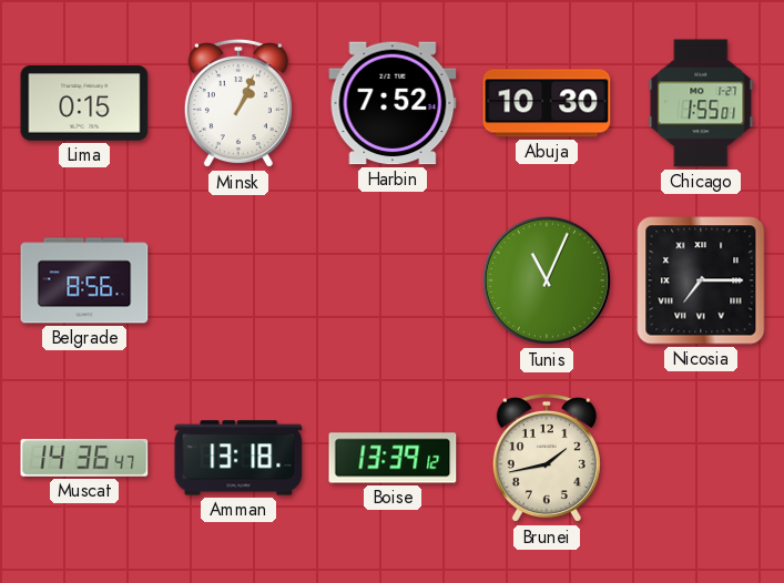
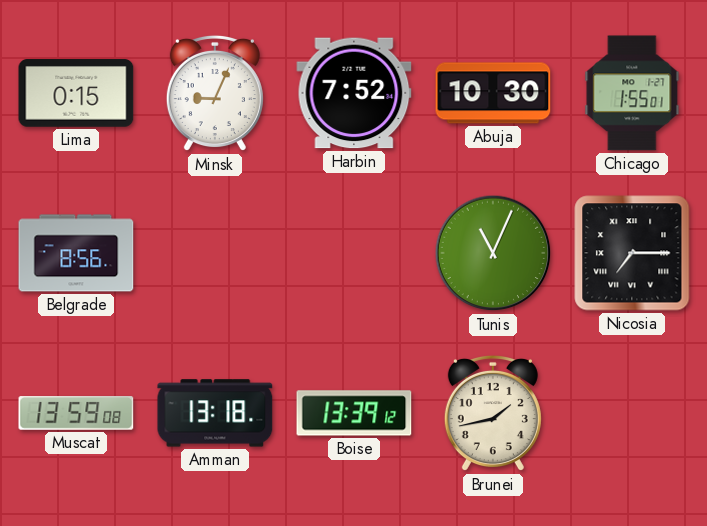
Minsk: 1:04 -> 9:04 (215, 93)
Muscat: 14:36 -> 13:59 (76, 413)
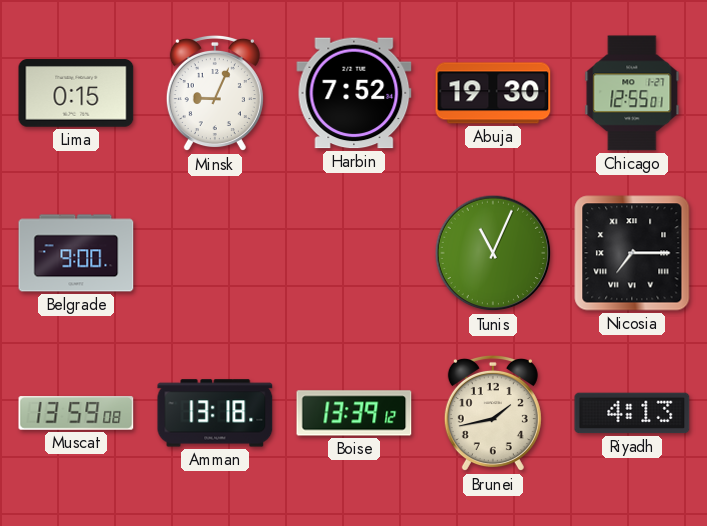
Abuja: 10:30 -> 19:30 (493, 93)
Chicago: 1:55 -> 12:55 (632, 93)
Belgrade: 8:56 -> 9:00 (76, 253)
Riyadh: none -> 4:13 (632, 413)
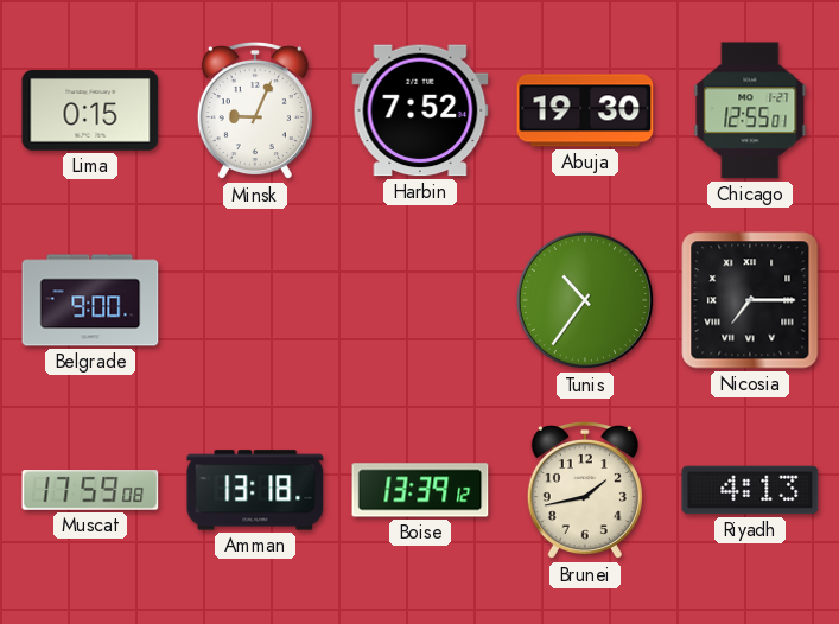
Tunis: 11:04 -> 10:36 (585, 300)
Muscat: 13:59 -> 17:59 (90, 490)
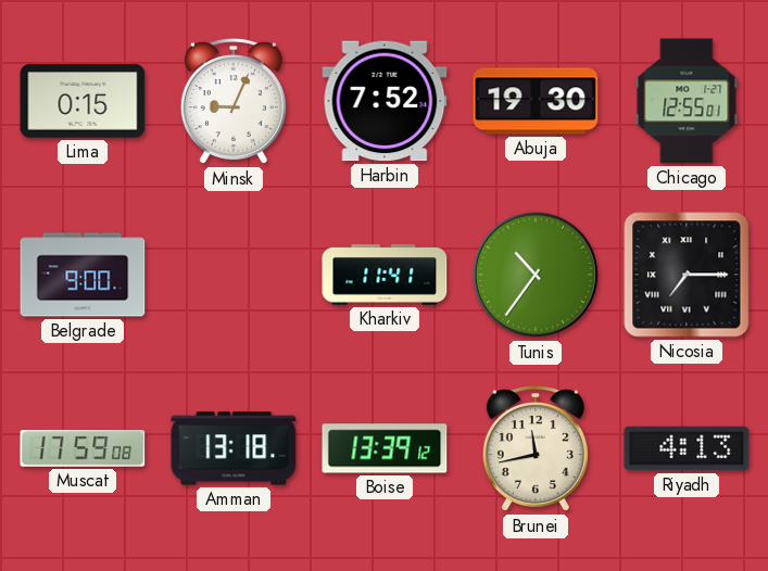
Kharkiv: none -> 11:41 (385, 276)
Brunei: 1:43 -> 11:43 (536, 448)
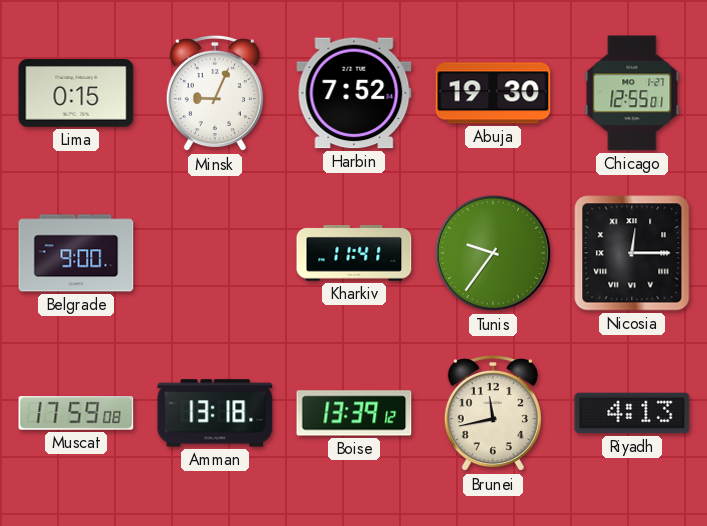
Tunis: 10:36 -> 9:36 (493, 253)
Nicosia: 7:15 -> 12:15 (632, 253)
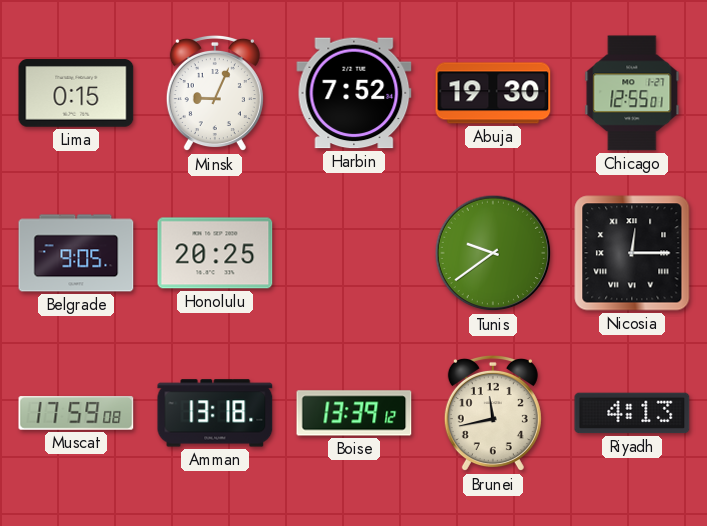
Belgrade: 9:00 -> 9:05 (76, 253)
Honolulu: none -> 20:25 (215, 253)
Kharkiv: 11:41 -> none (354, 254)
Tunis: 9:36 -> 9:39 (493, 253)
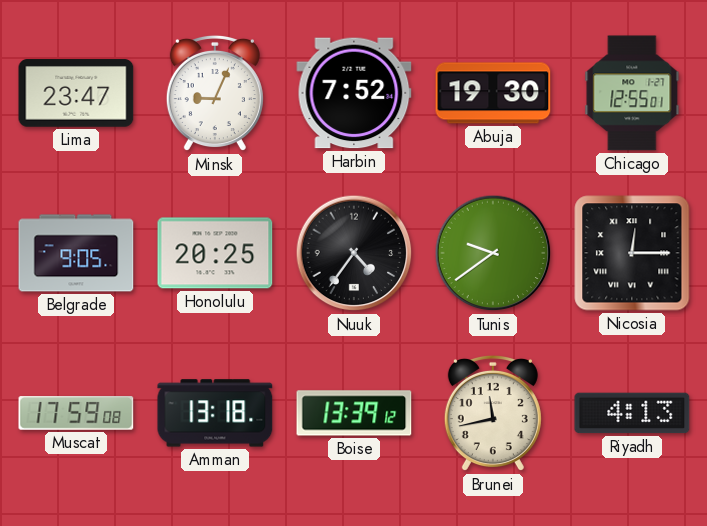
Lima: 0:15 -> 23:47 (76, 93)
Nuuk: none -> 4:36 (354, 253)
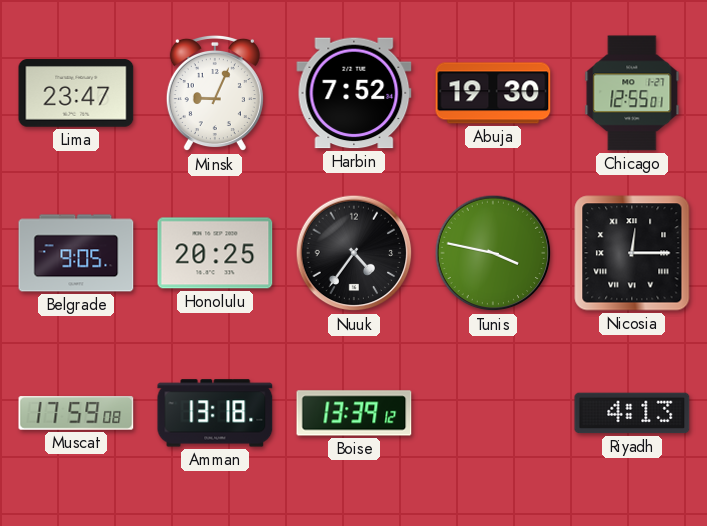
Tunis: 9:39 -> 3:47 (493, 253)
Brunei: 11:43 -> none (493, 413)
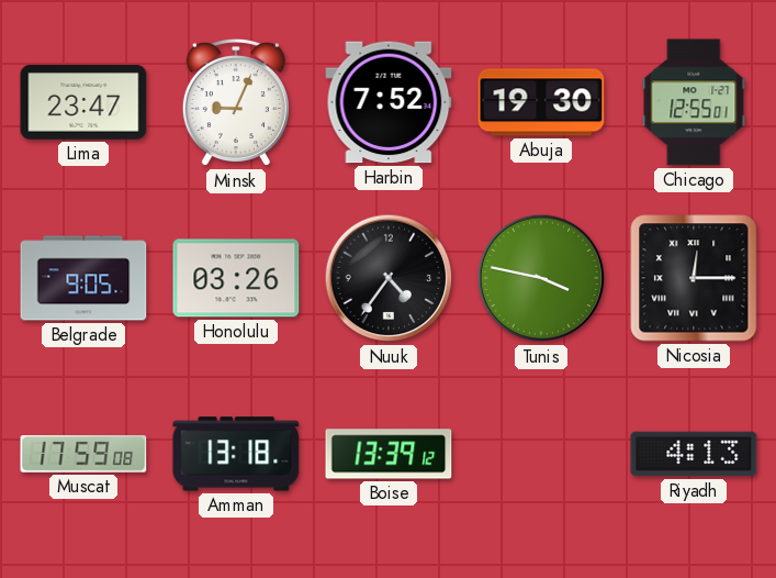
Honolulu: 20:25 -> 03:26 (236, 278)
